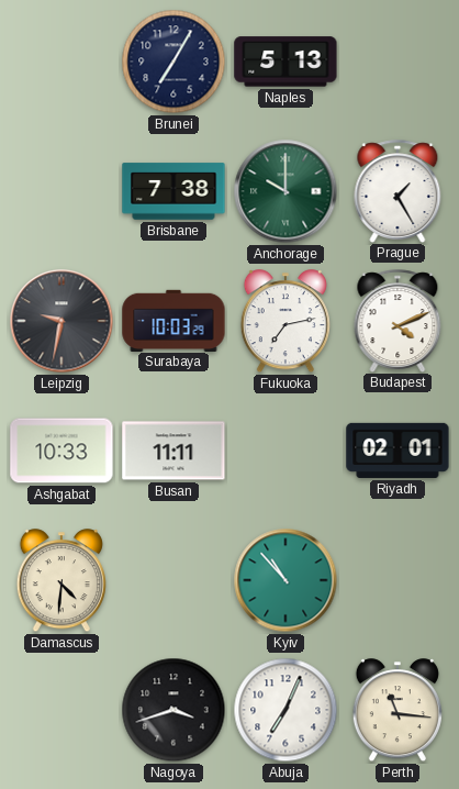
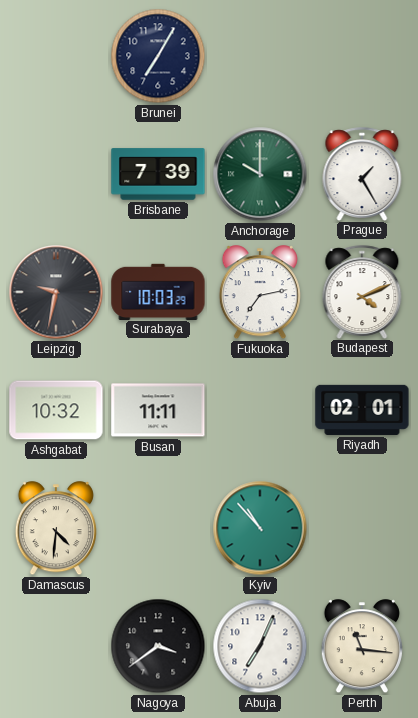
Naples: 5:13 -> none (286, 62)
Brisbane: 7:38 -> 7:39 (158, 174)
Ashgabat: 10:33 -> 10:32 (56, 410)
Nagoya: 3:42 -> 3:39 (158, 646)
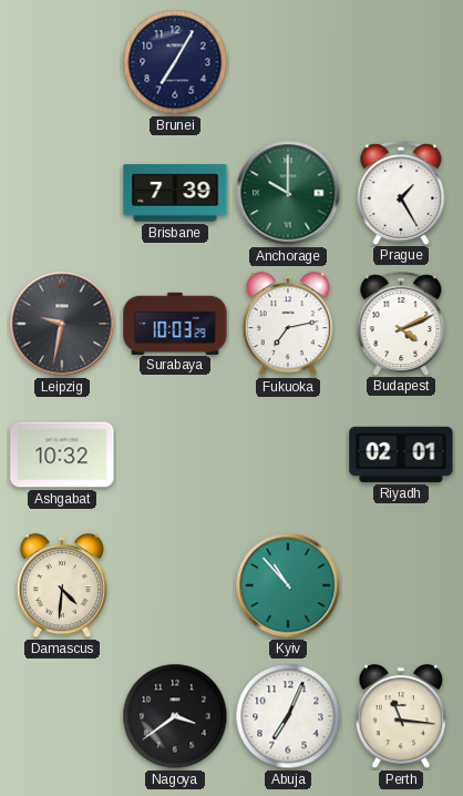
Busan: 11:11 -> none (158, 410)
